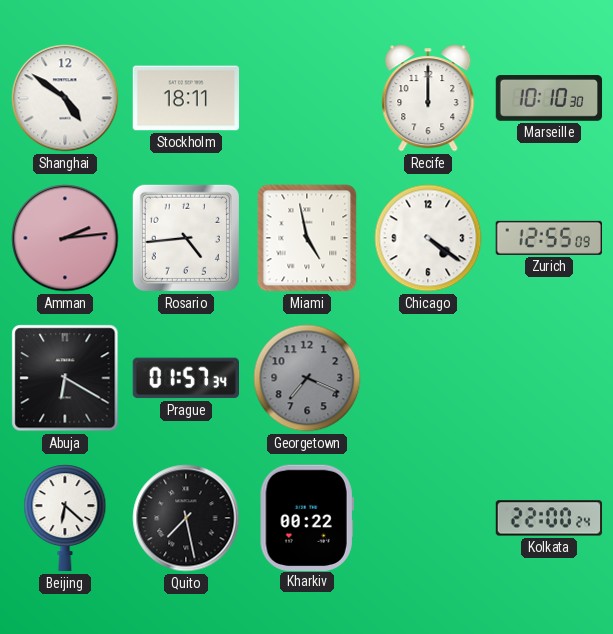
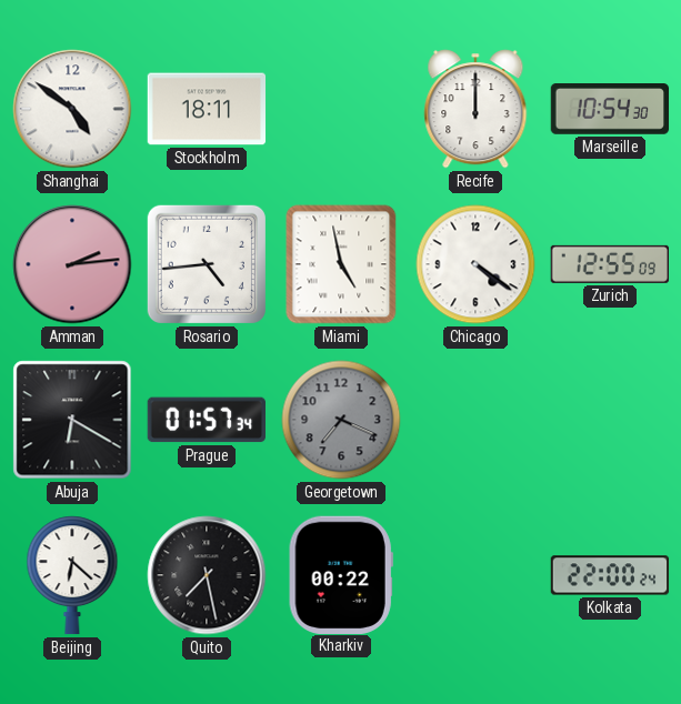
Marseille: 10:10 -> 10:54 (610, 110)
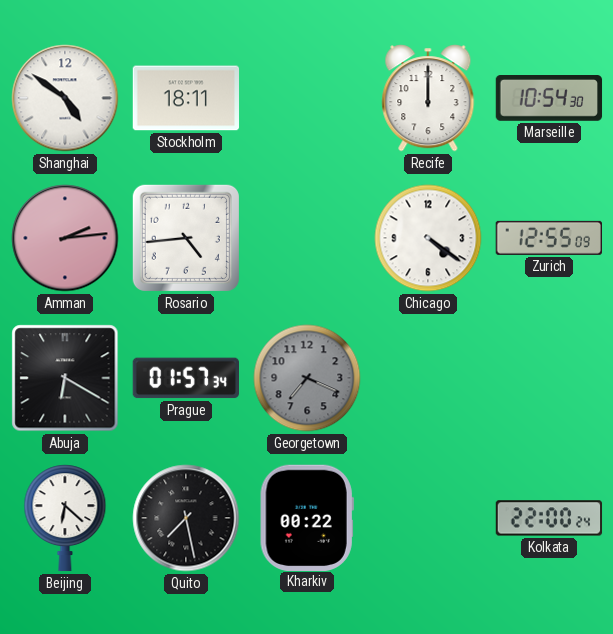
Miami: 4:58 -> none (341, 264)
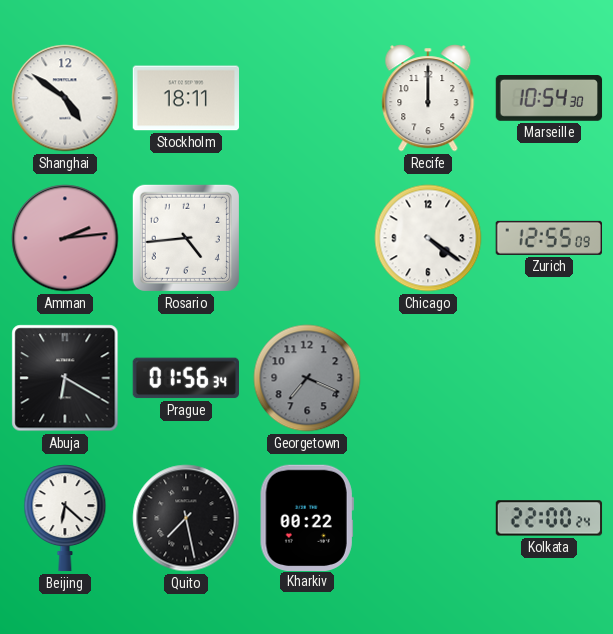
Prague: 01:57 -> 01:56 (185, 378)
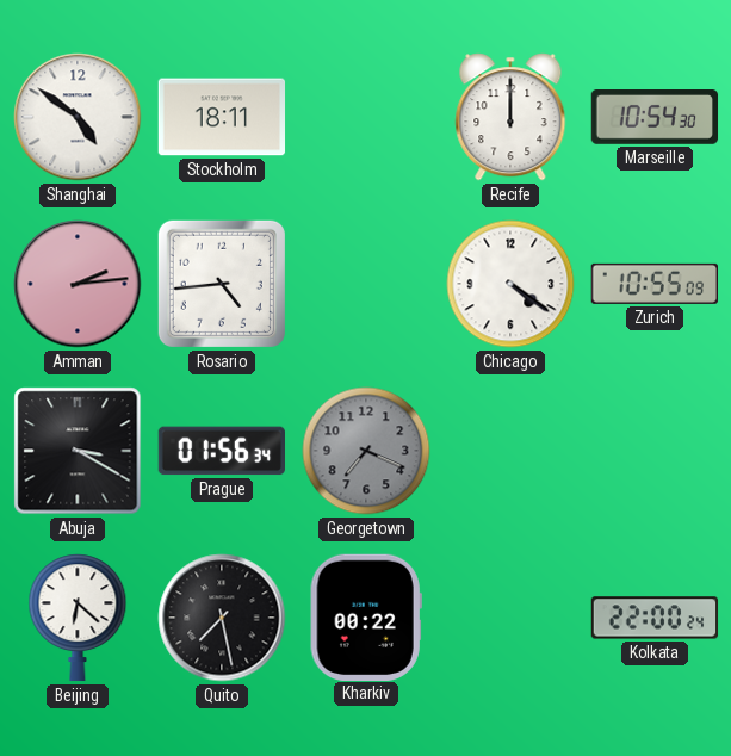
Zurich: 12:55 -> 10:55 (653, 284)
Abuja: 6:20 -> 3:20 (78, 451)
